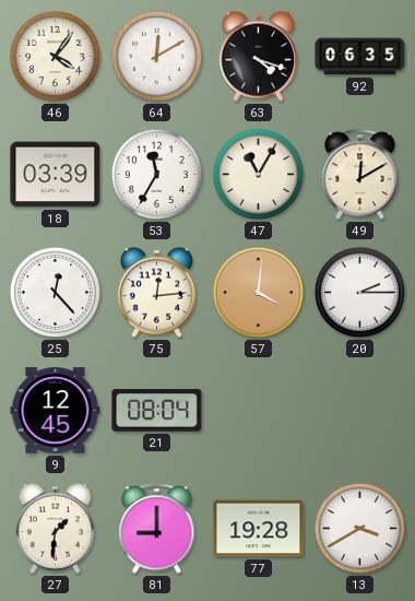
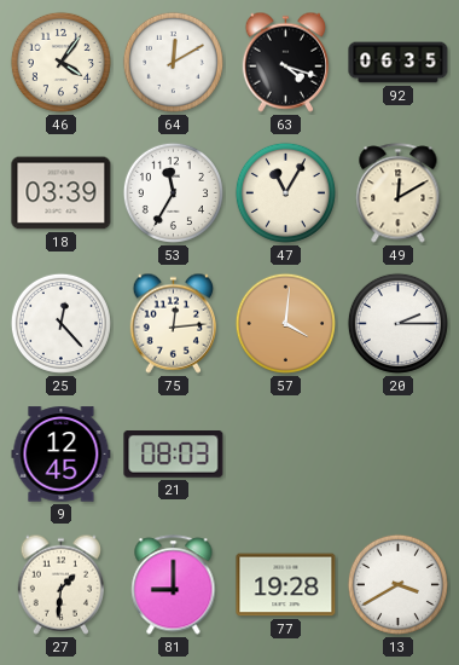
21: 08:04 -> 08:03 (174, 455)
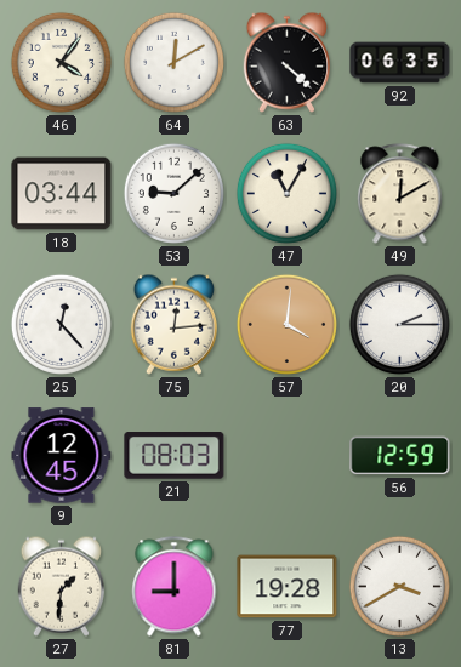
63: 4:18 -> 4:22 (286, 62)
18: 03:39 -> 03:44 (62, 194)
53: 11:35 -> 9:08 (173, 193)
56: none -> 12:59 (400, 456)
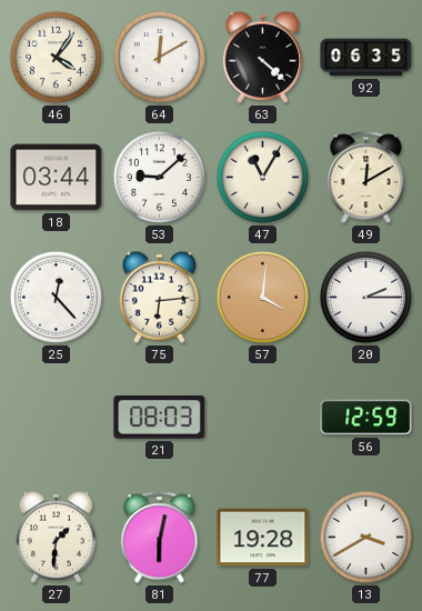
75: 12:14 -> 6:14 (159, 297)
9: 12:45 -> none (62, 456)
81: 9:00 -> 6:02 (160, 538)
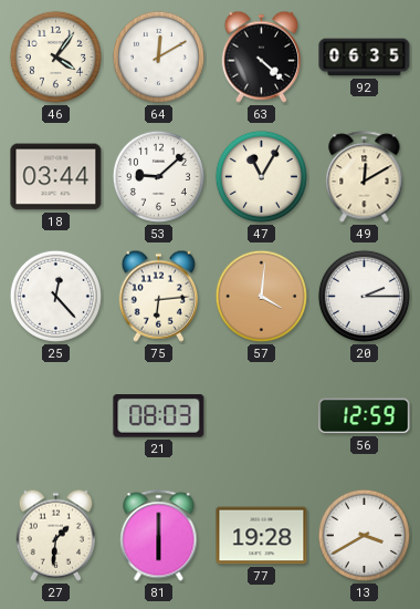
81: 6:02 -> 6:00 (159, 536)
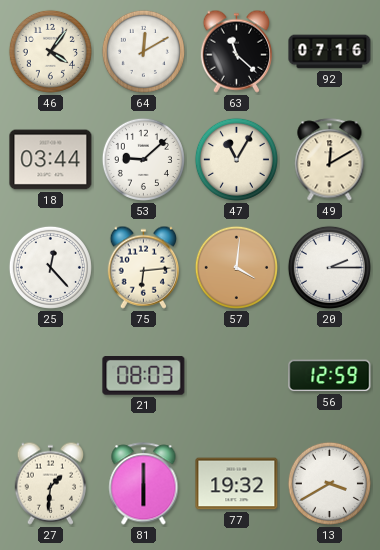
63: 4:22 -> 11:22 (236, 51)
92: 06:35 -> 07:16 (330, 52)
77: 19:28 -> 19:32 (237, 484)
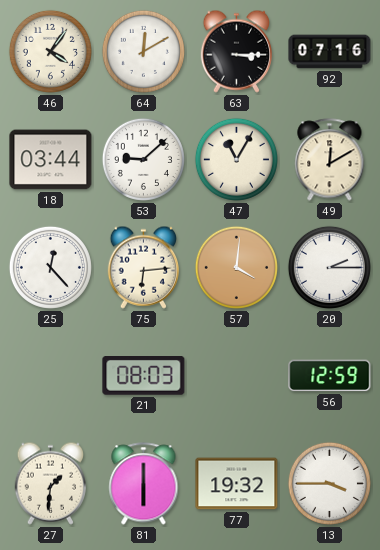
63: 11:22 -> 3:15 (236, 51)
13: 3:40 -> 3:45 (329, 483)
